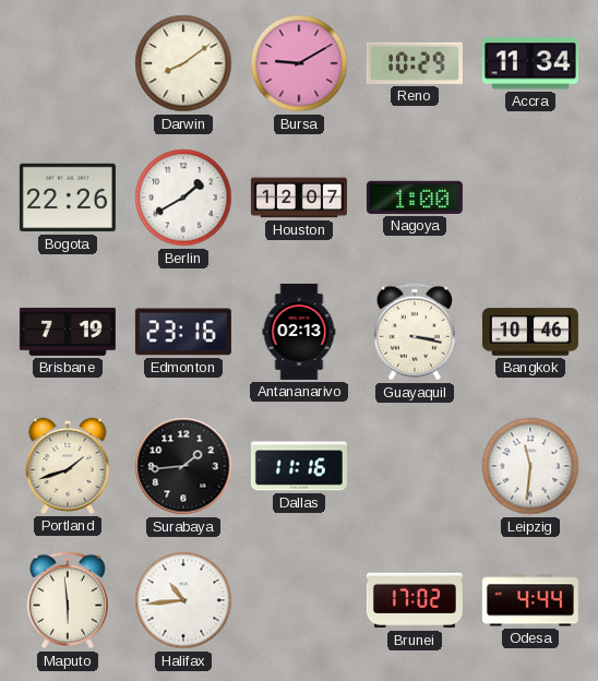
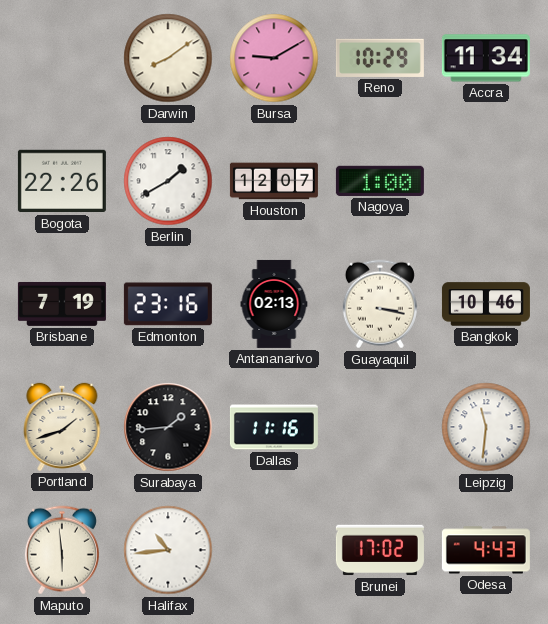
Odesa: 4:44 -> 4:43 (486, 550)
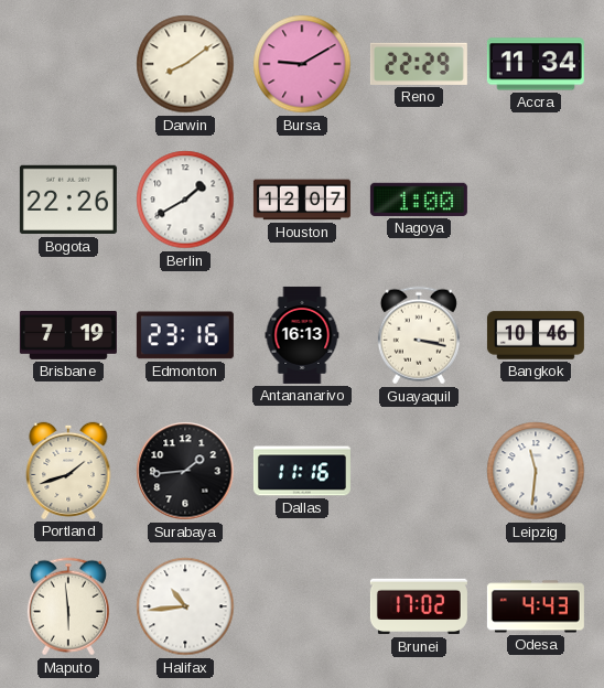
Reno: 10:29 -> 22:29 (419, 64)
Antananarivo: 02:13 -> 16:13 (302, 335)
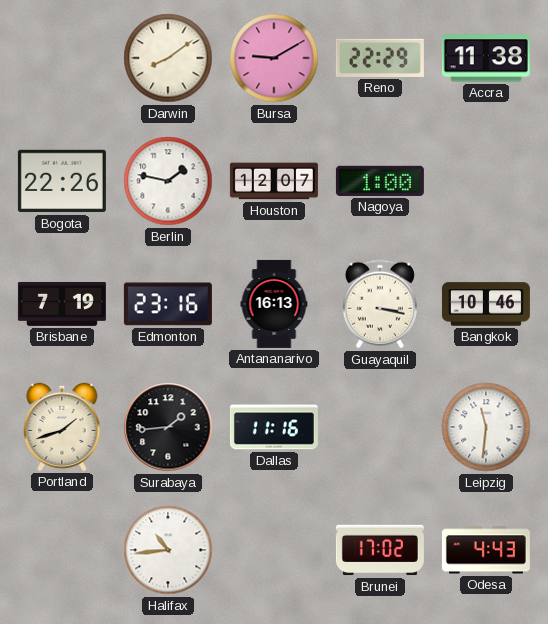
Accra: 11:34 -> 11:38 (486, 58)
Berlin: 1:40 -> 1:47 (168, 181)
Maputo: 5:59 -> none (68, 606)
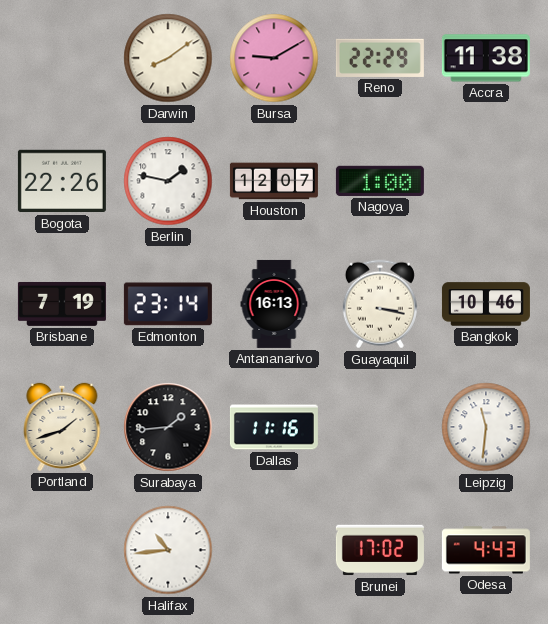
Edmonton: 23:16 -> 23:14 (168, 304)
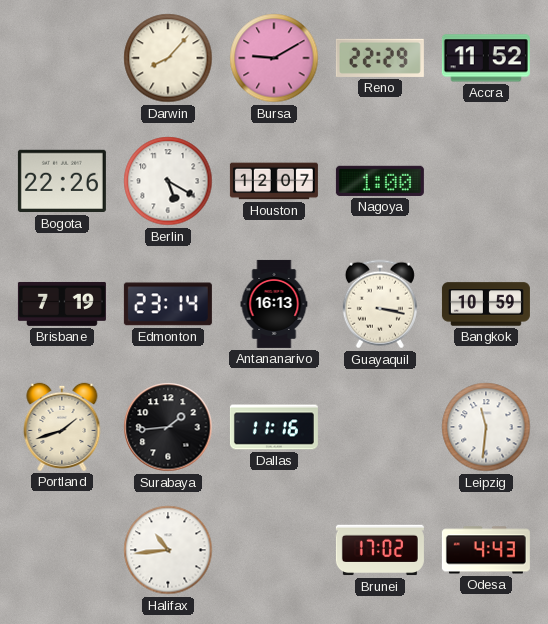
Darwin: 8:09 -> 8:07 (168, 58)
Accra: 11:38 -> 11:52 (486, 58)
Berlin: 1:47 -> 5:20 (168, 181)
Bangkok: 10:46 -> 10:59 (486, 304)
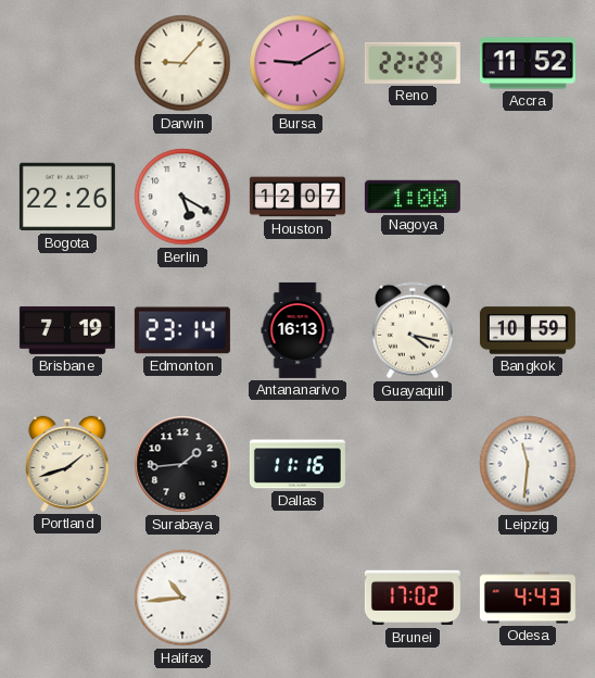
Darwin: 8:07 -> 9:07 (182, 63)
Guayaquil: 3:17 -> 4:17 (413, 330)
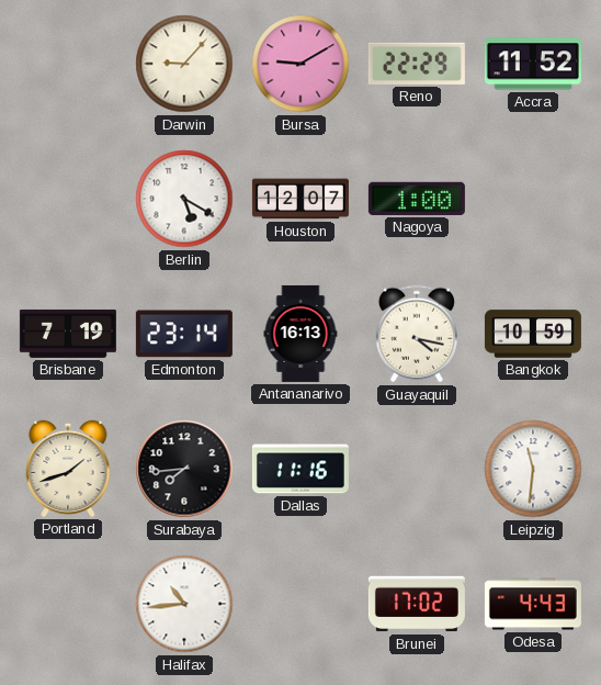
Bogota: 22:26 -> none (67, 197)
Surabaya: 1:44 -> 7:44 (184, 469)
